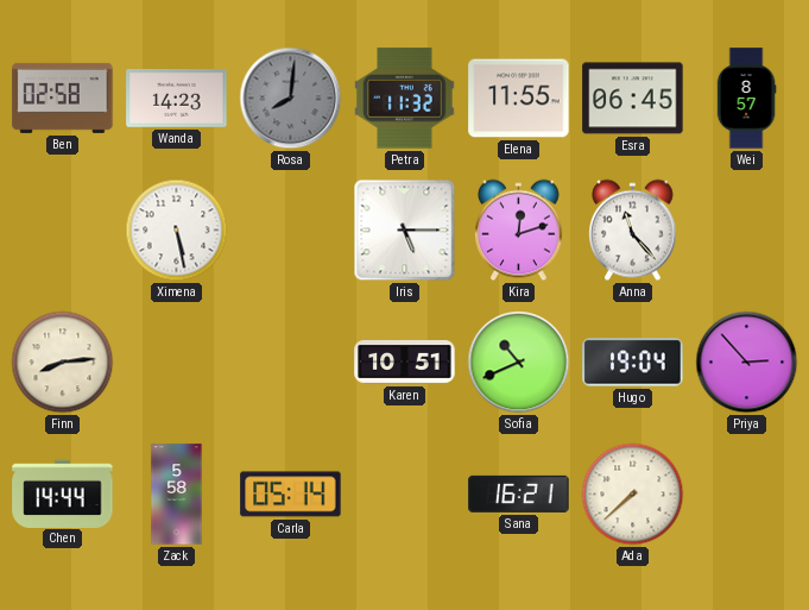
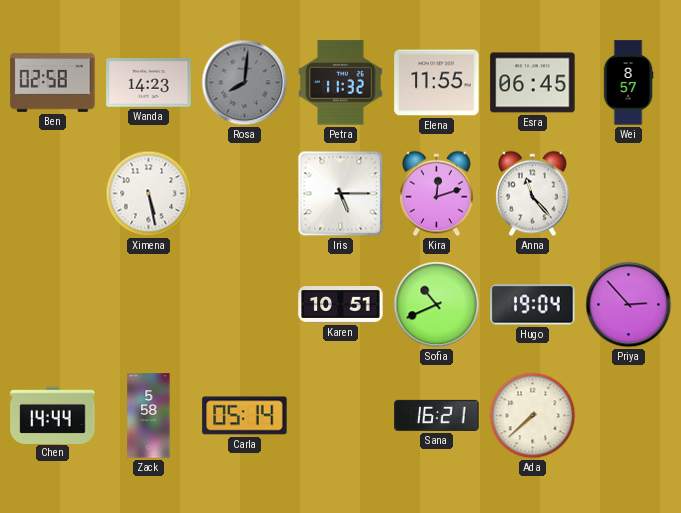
Finn: 8:14 -> none (63, 363)
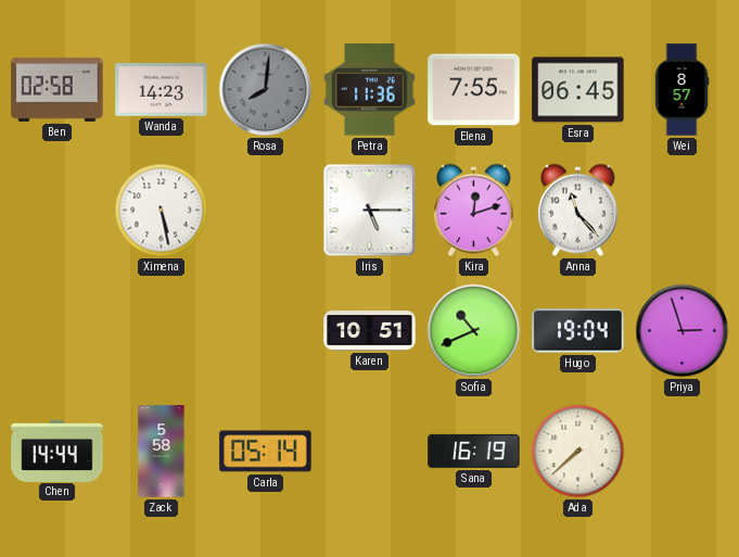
Petra: 11:32 -> 11:36 (370, 90)
Elena: 11:55 -> 7:55 (474, 90)
Priya: 2:53 -> 2:57 (683, 331)
Sana: 16:21 -> 16:19 (474, 451)
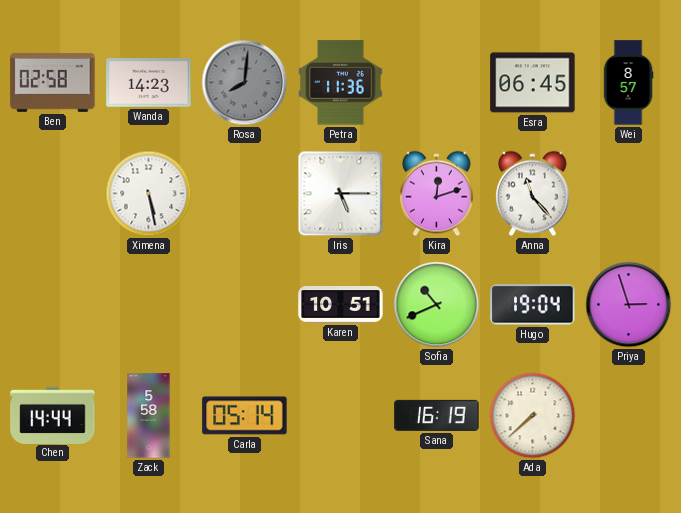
Elena: 7:55 -> none (474, 90)
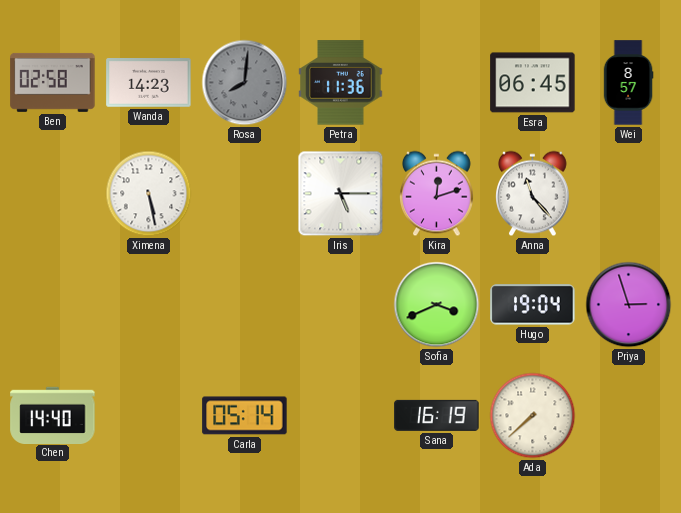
Karen: 10:51 -> none (341, 305)
Sofia: 10:41 -> 3:41 (437, 305)
Chen: 14:44 -> 14:40 (53, 415)
Zack: 5:58 -> none (149, 416)
